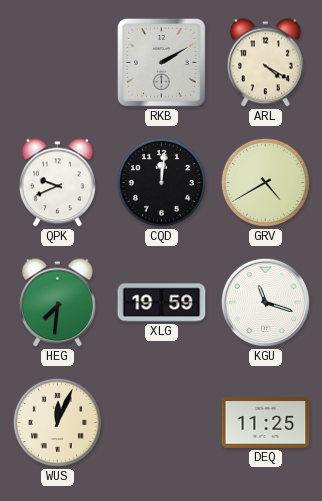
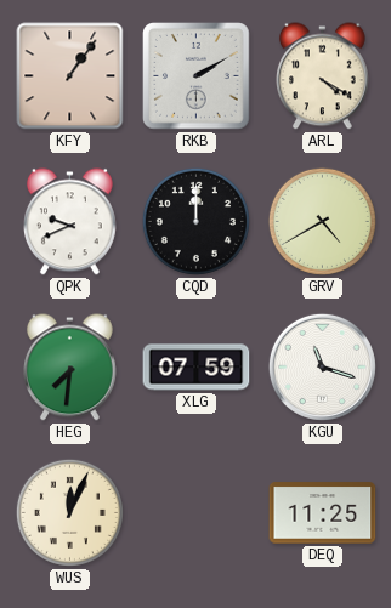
KFY: none -> 1:06 (70, 76)
CQD: 12:01 -> 12:00 (195, 221)
XLG: 19:59 -> 07:59 (197, 368)
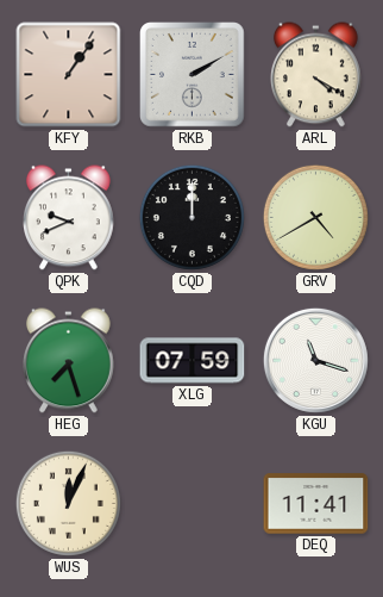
HEG: 7:31 -> 7:27 (69, 361)
DEQ: 11:25 -> 11:41 (316, 504)
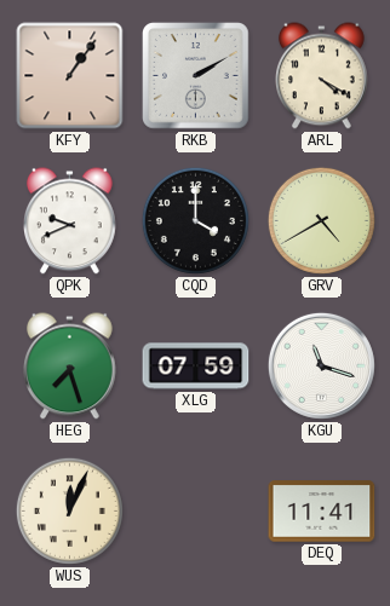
CQD: 12:00 -> 4:00 (195, 220)
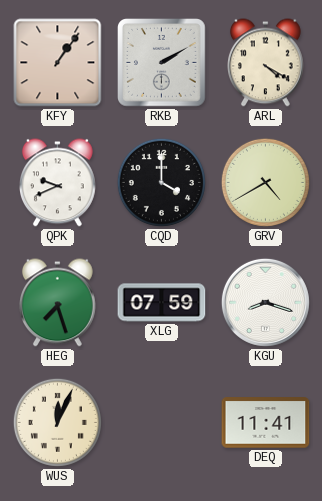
KGU: 11:18 -> 8:18 (265, 302)
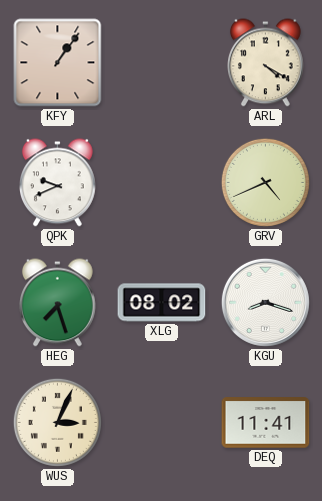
RKB: 2:10 -> none (162, 63)
CQD: 4:00 -> none (161, 182)
GRV: 4:40 -> 4:41 (265, 182)
XLG: 07:59 -> 08:02 (162, 303)
WUS: 12:04 -> 3:04 (57, 422)
